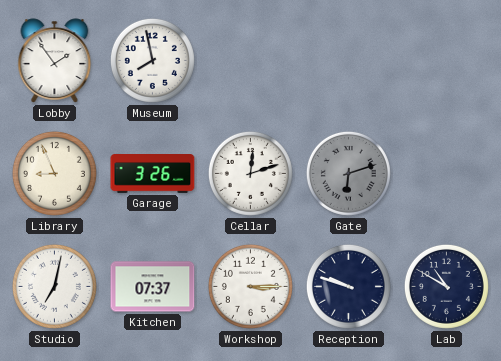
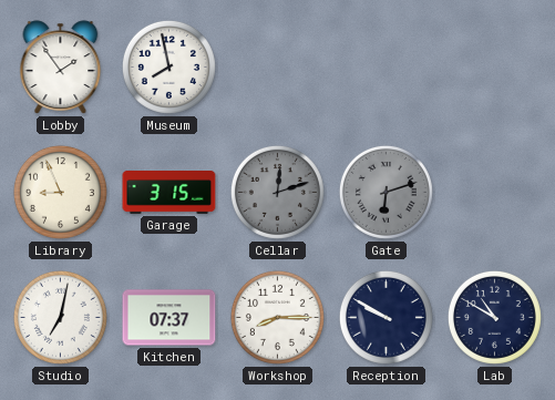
Garage: 3:26 -> 3:15 (169, 193)
Cellar dial: white -> grey (277, 192)
Workshop: 3:15 -> 8:15 (277, 317)
Reception: 9:48 -> 9:50 (386, 317)
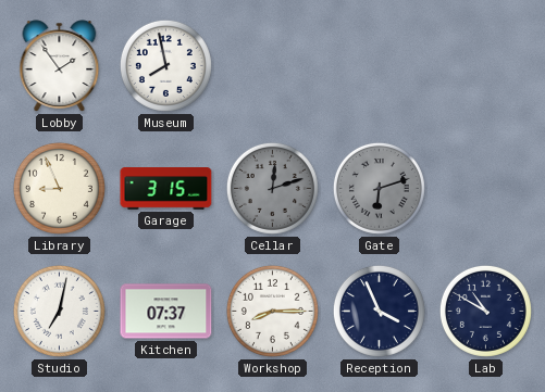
Reception: 9:50 -> 3:56 (379, 311)
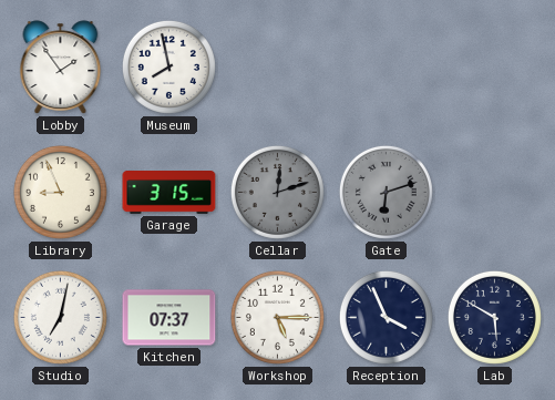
Workshop: 8:15 -> 5:15 (277, 317)
Lab: 10:50 -> 5:50 (494, 317)
